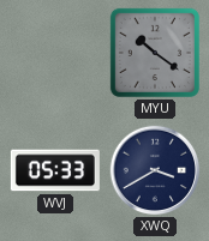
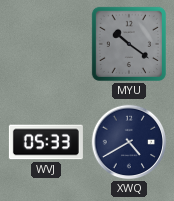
XWQ: 3:40 -> 4:40 (129, 142)
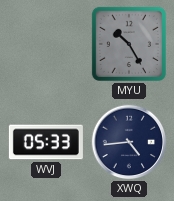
MYU: 10:21 -> 10:25 (129, 44)
XWQ: 4:40 -> 4:44 (129, 142)
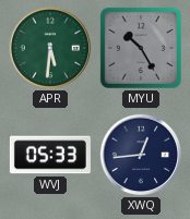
APR: none -> 5:31 (50, 48)
XWQ: 4:44 -> 12:44 (141, 155)
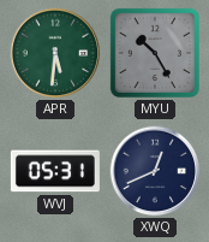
WVJ: 05:33 -> 05:31 (55, 171)
XWQ: 12:44 -> 12:41 (155, 171)
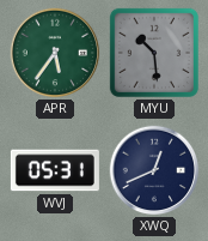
APR: 5:31 -> 5:36 (55, 53)
MYU: 10:25 -> 10:29 (154, 53)
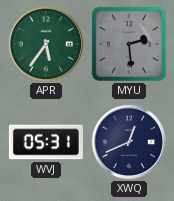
MYU: 10:29 -> 2:29 (129, 44)
